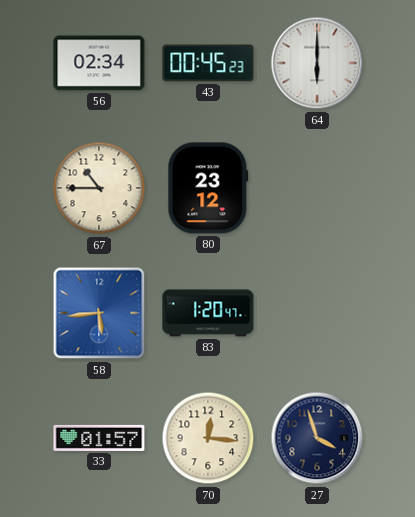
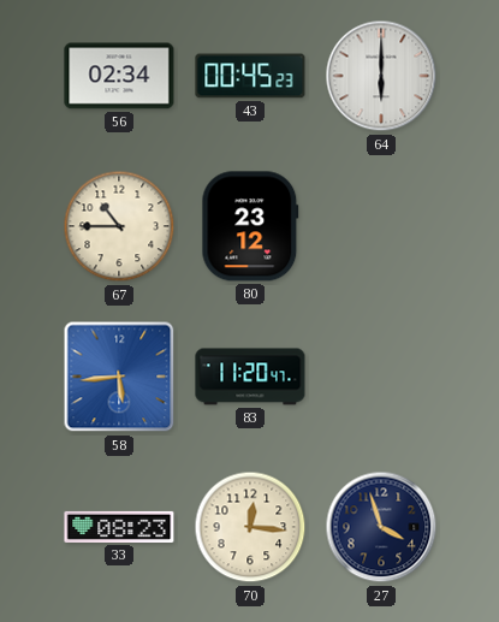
83: 1:20 -> 11:20 (250, 377)
33: 01:57 -> 08:23 (119, 527)
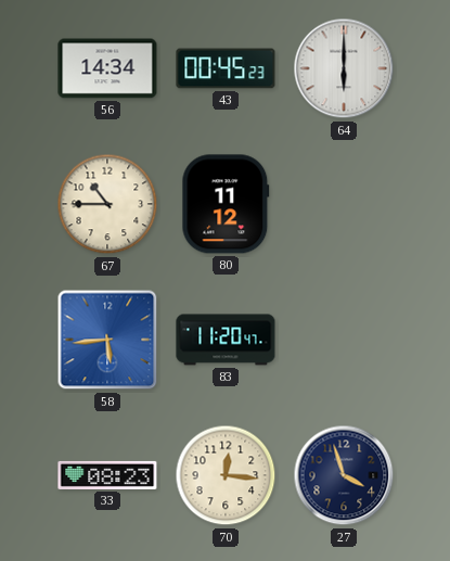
56: 02:34 -> 14:34 (107, 68)
80: 23:12 -> 11:12 (226, 204)
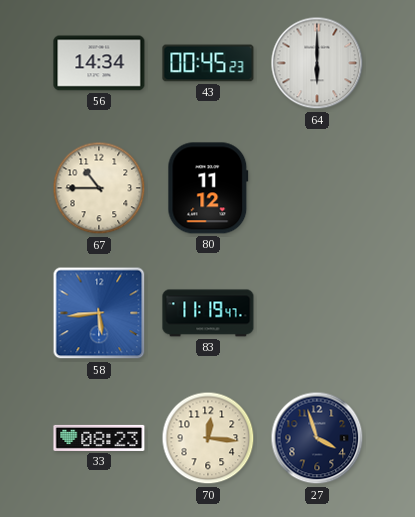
83: 11:20 -> 11:19 (208, 313)
